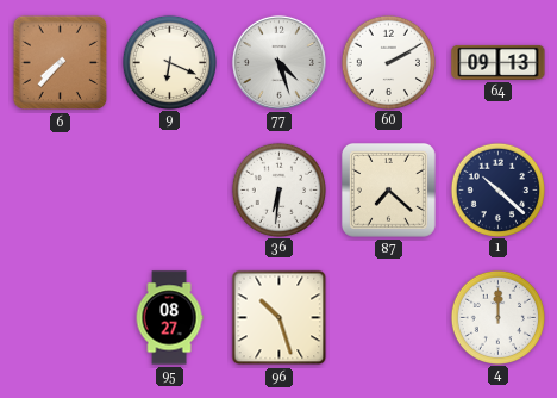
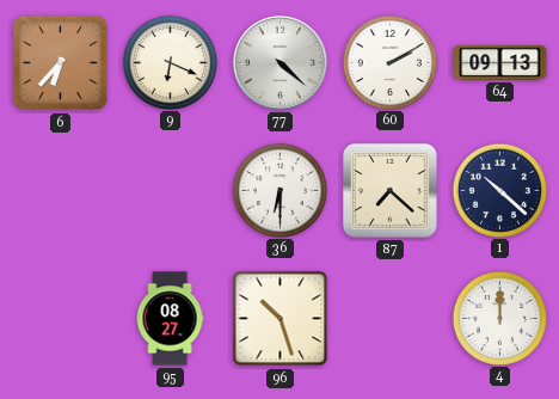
6: 7:37 -> 6:37 (61, 63)
77: 4:27 -> 4:22 (279, 62)
36: 6:31 -> 6:30 (279, 190)
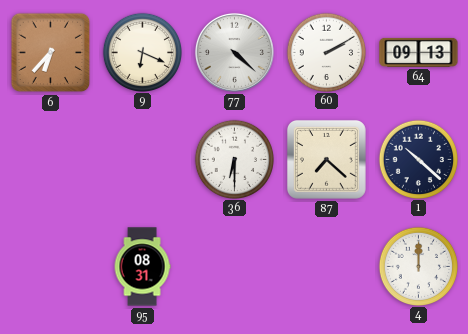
95: 08:27 -> 08:31 (142, 267)
96: 10:27 -> none (281, 319)
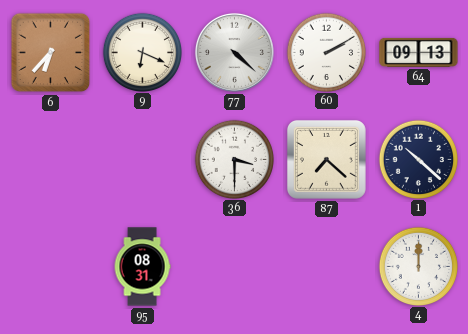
36: 6:30 -> 3:30 (234, 159)
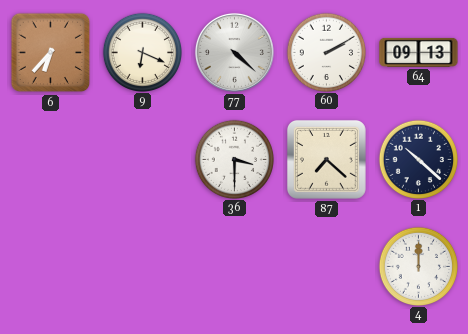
95: 08:31 -> none (142, 267)
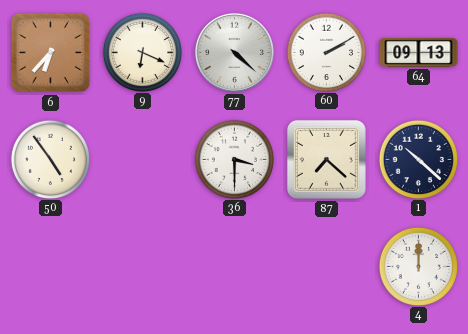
50: none -> 4:54 (50, 159)
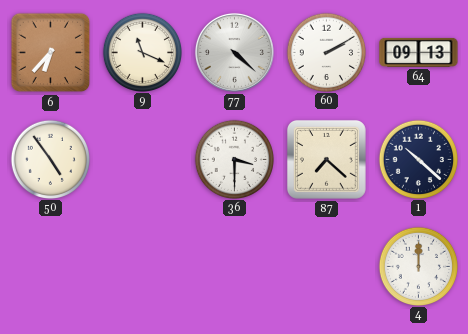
9: 6:19 -> 11:19 (142, 52)
